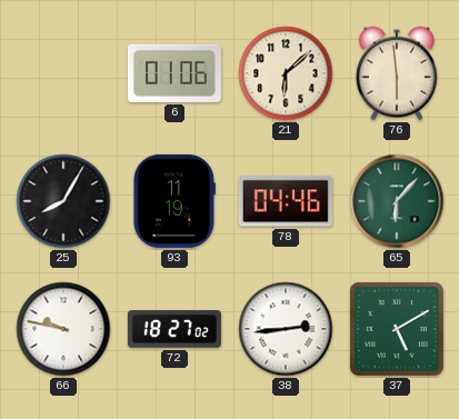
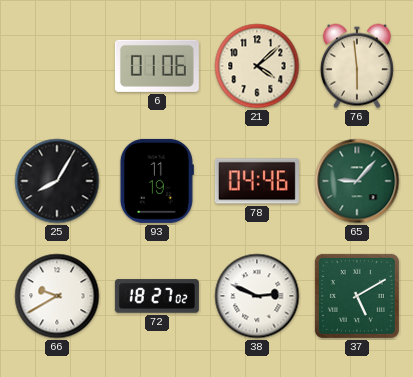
21: 6:08 -> 4:08 (257, 66)
65: 6:07 -> 9:07 (357, 181)
66: 9:47 -> 9:40 (57, 296)
38: 2:44 -> 2:49 (257, 296)
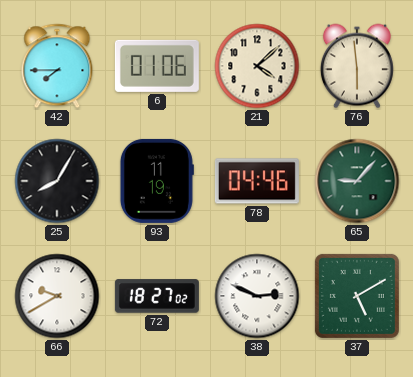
42: none -> 7:45 (57, 66)
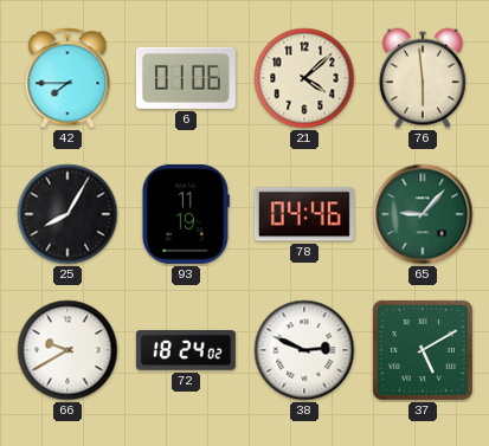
72: 18:27 -> 18:24 (186, 350)
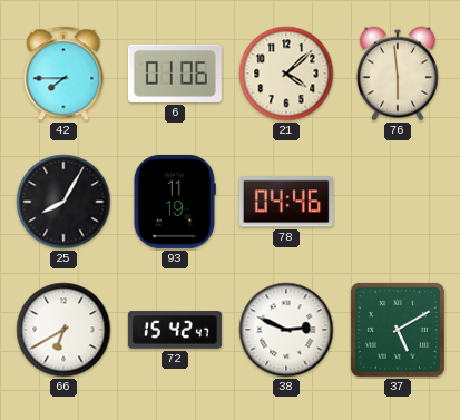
65: 9:07 -> none (423, 214)
66: 9:40 -> 6:40 (63, 330)
72: 18:24 -> 15:42 (175, 330)
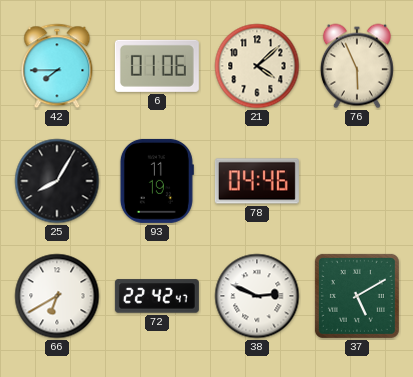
76: 5:59 -> 5:56 (357, 66)
72: 15:42 -> 22:42 (157, 296)
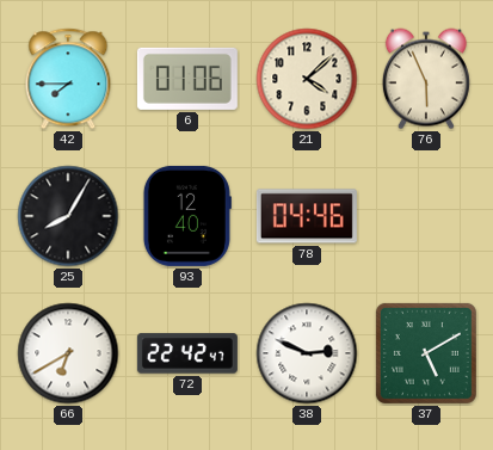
93: 11:19 -> 12:40 (186, 216)
